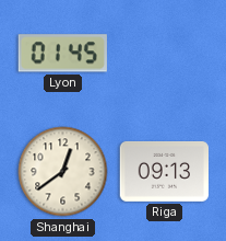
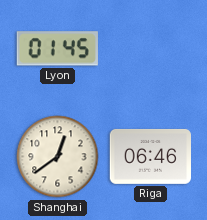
Riga: 09:13 -> 06:46 (150, 156)
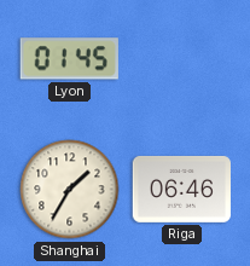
Shanghai: 12:39 -> 1:35 (70, 190)
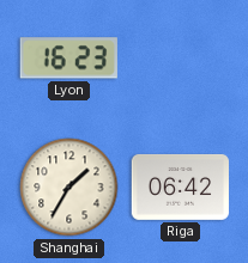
Lyon: 01:45 -> 16:23 (68, 59)
Riga: 06:46 -> 06:42 (180, 186)
